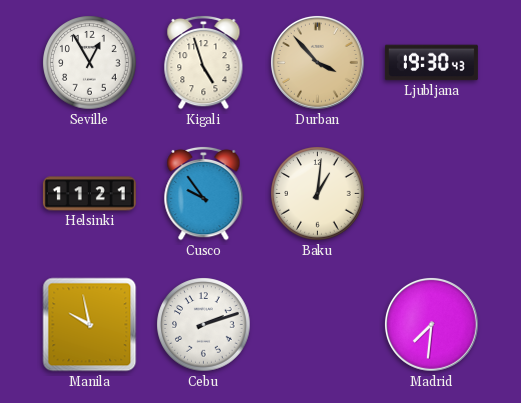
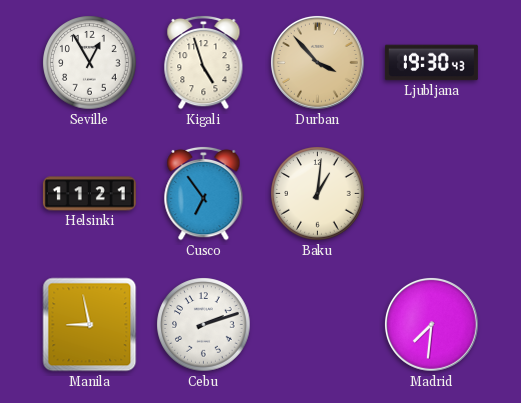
Cusco: 9:54 -> 6:54 (204, 193)
Manila: 9:58 -> 8:58 (90, 325)
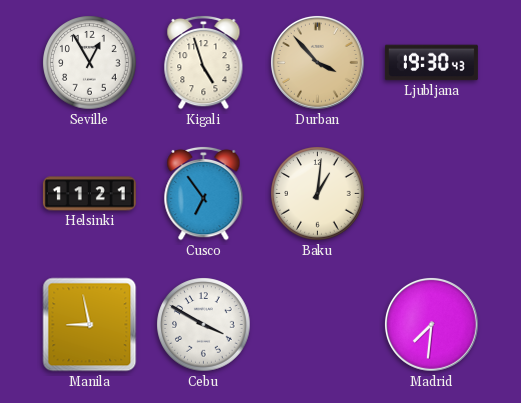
Cebu: 2:12 -> 3:50 (204, 325)
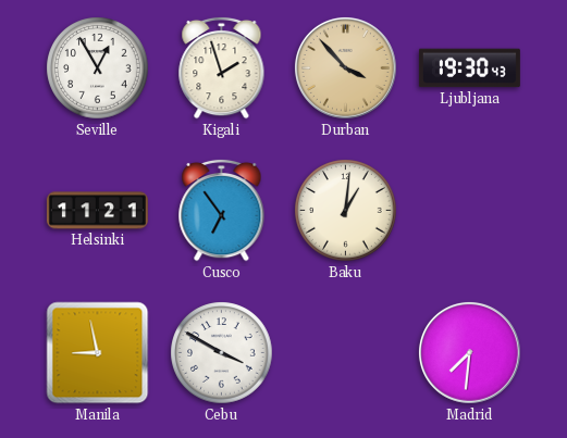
Kigali: 4:57 -> 1:57 (222, 67)
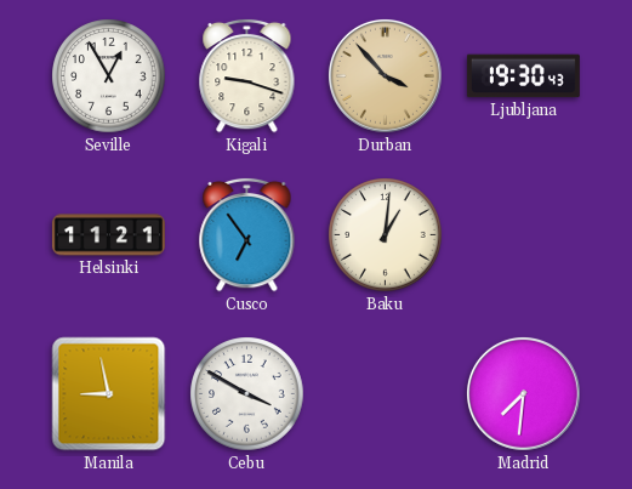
Kigali: 1:57 -> 9:18 (247, 75)
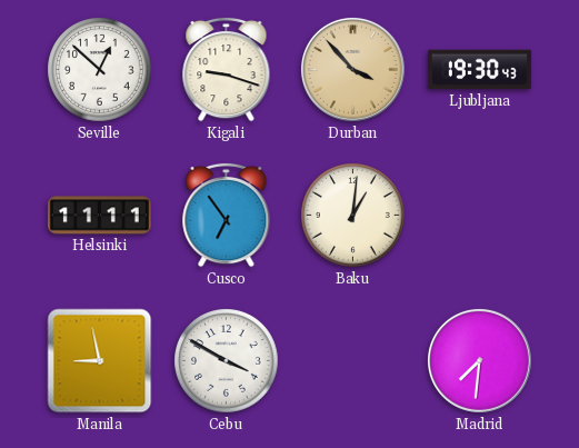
Seville: 12:55 -> 12:52 (100, 70)
Helsinki: 11:21 -> 11:11 (99, 216)
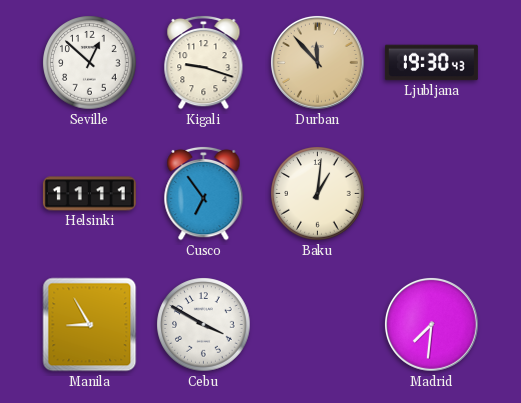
Durban: 3:53 -> 11:53 (318, 63)
Manila: 8:58 -> 8:55 (90, 325)
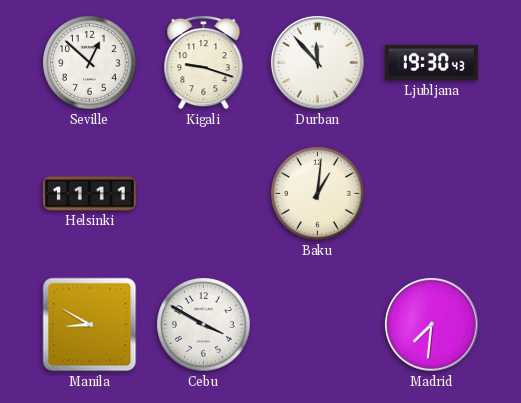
Durban dial: champagne -> white (318, 63)
Cusco: 6:54 -> none (204, 193)
Manila: 8:55 -> 8:50 (90, 325)
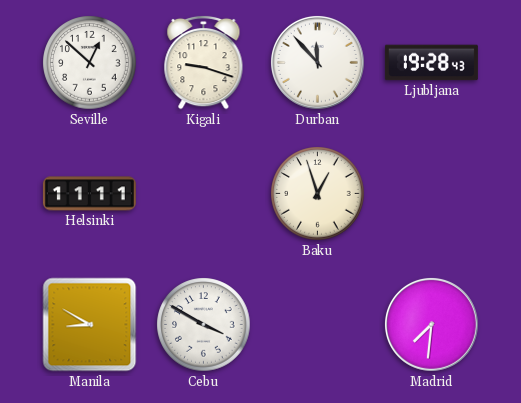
Ljubljana: 19:30 -> 19:28 (431, 63)
Baku: 1:01 -> 12:57 (318, 194)
